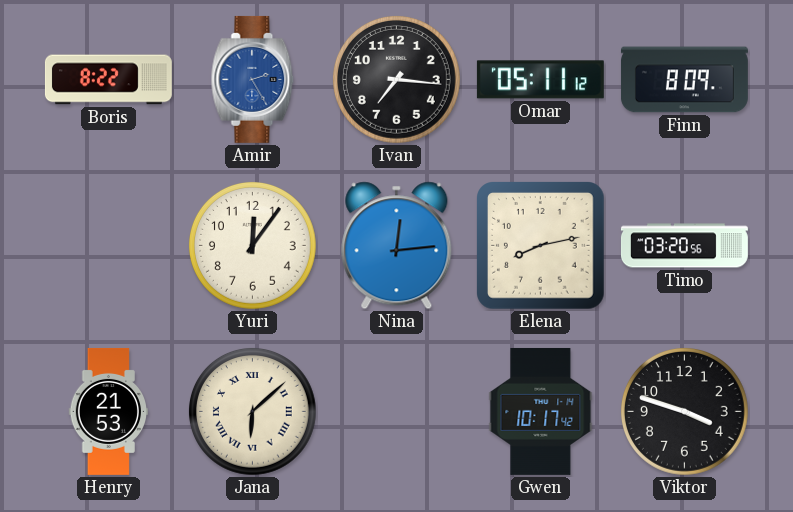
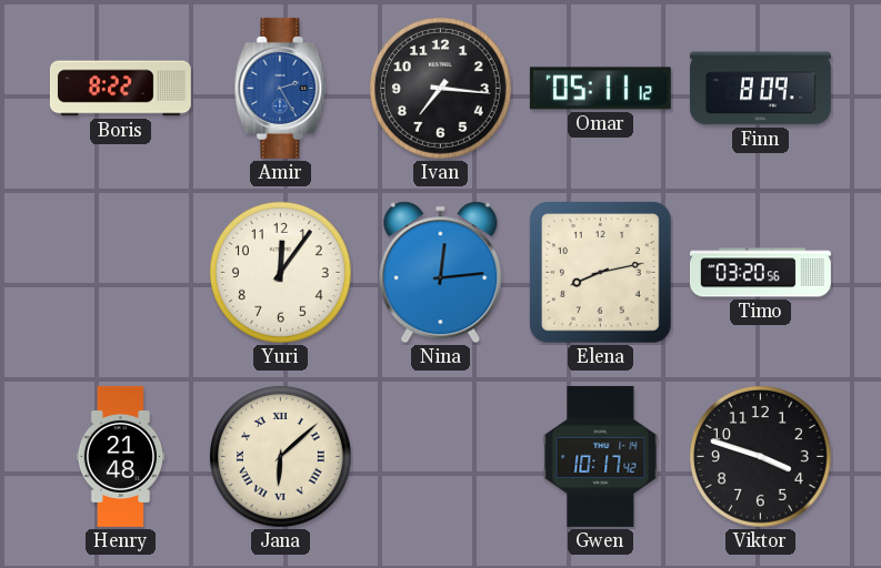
Henry: 21:53 -> 21:48 (120, 456)
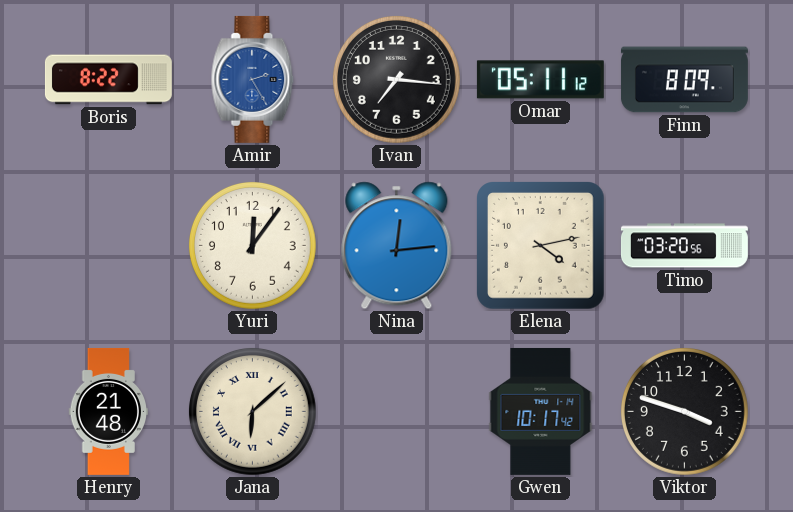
Elena: 8:13 -> 4:13 (541, 246)
